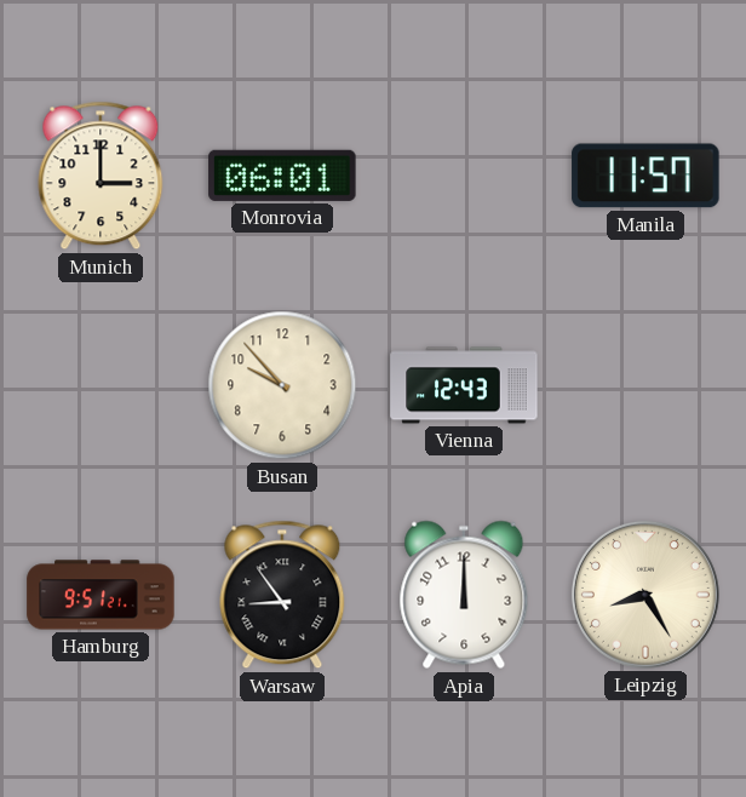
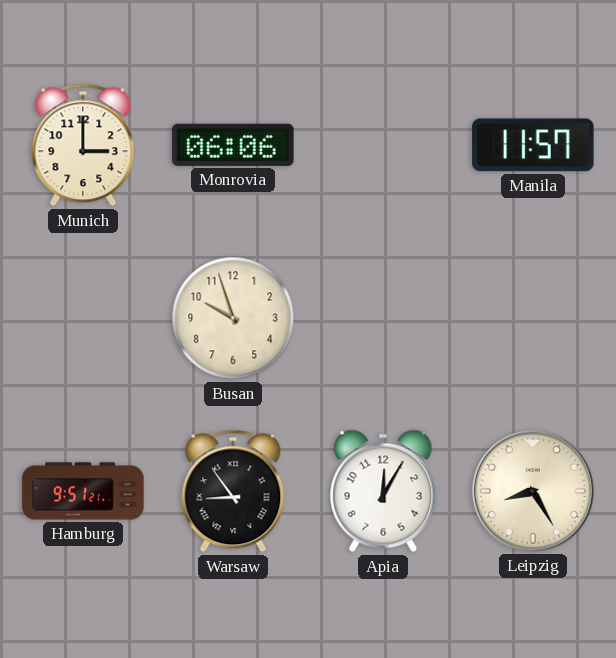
Monrovia: 06:01 -> 06:06 (233, 145)
Busan: 9:53 -> 9:57 (233, 318)
Vienna: 12:43 -> none (464, 385)
Apia: 12:00 -> 12:05 (383, 491)
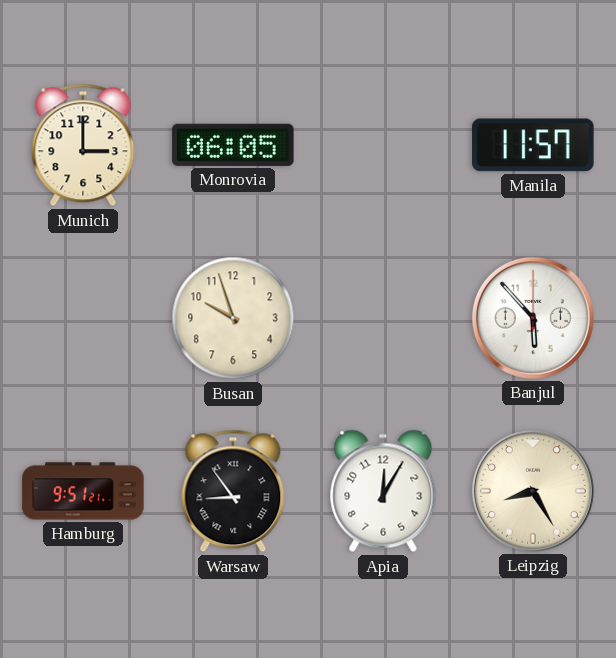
Monrovia: 06:06 -> 06:05 (233, 145)
Banjul: none -> 5:53 (533, 318)
